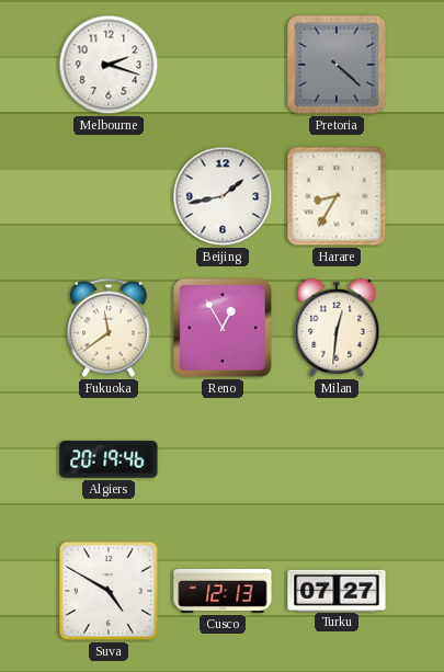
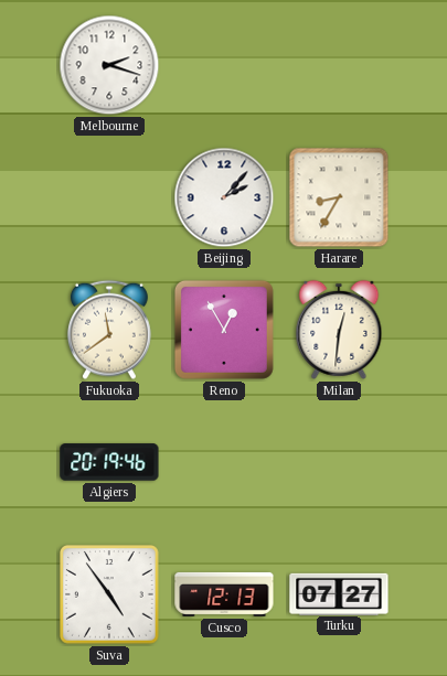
Pretoria: 4:22 -> none (337, 65)
Beijing: 1:43 -> 2:07 (224, 197)
Suva: 4:50 -> 4:54 (110, 595)
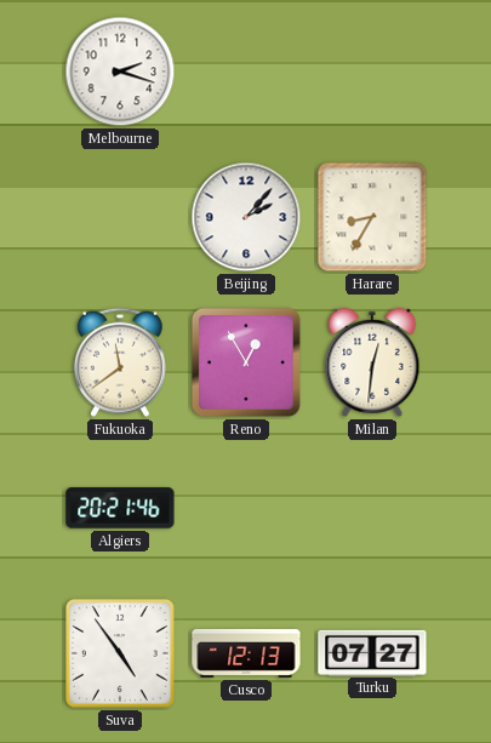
Algiers: 20:19 -> 20:21 (120, 508)
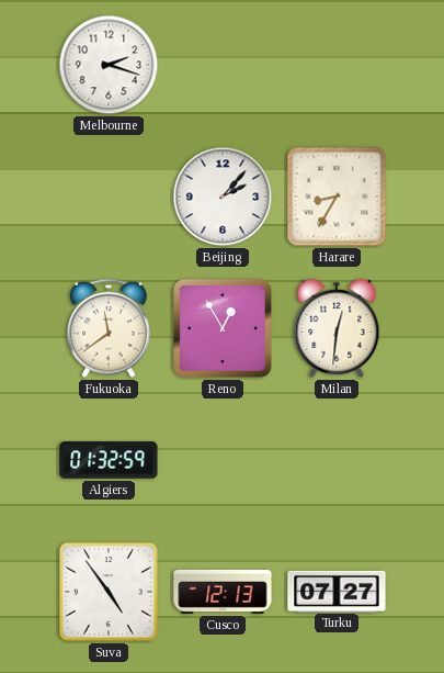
Algiers: 20:21 -> 01:32 (109, 460)
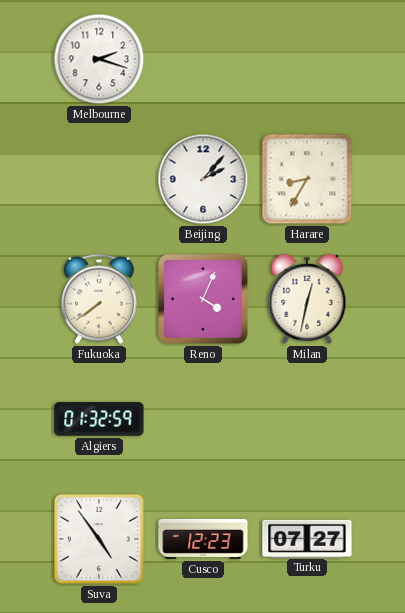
Fukuoka: 11:39 -> 7:39 (99, 299)
Reno: 12:55 -> 4:04 (203, 299)
Milan: 12:31 -> 12:32 (307, 299)
Cusco: 12:13 -> 12:23 (203, 539)
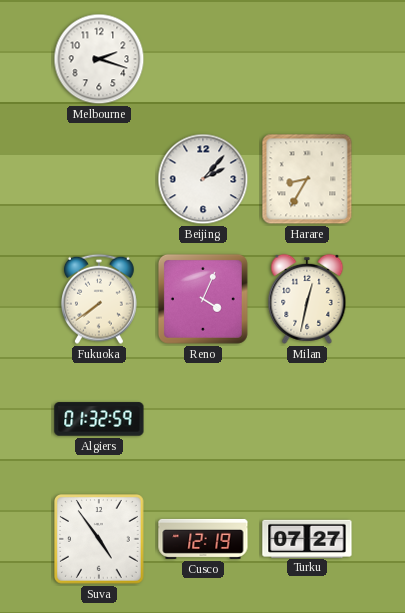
Cusco: 12:23 -> 12:19 (203, 539)
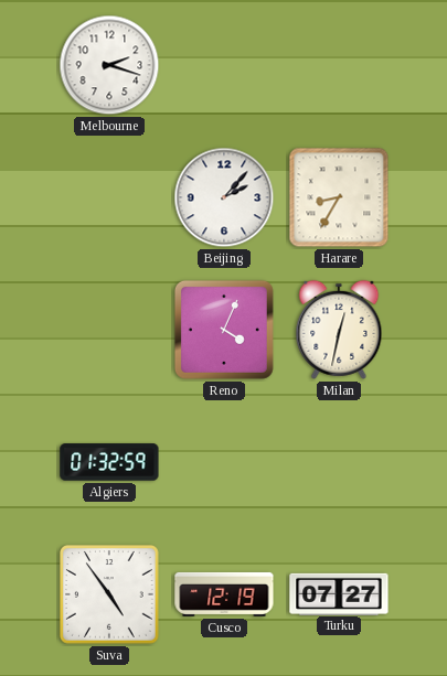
Fukuoka: 7:39 -> none (99, 299)
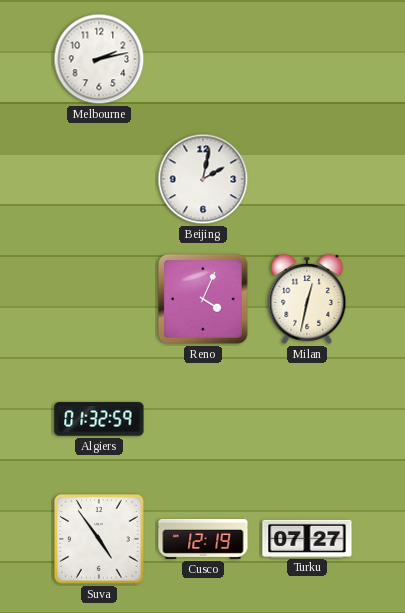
Melbourne: 2:18 -> 2:13 (99, 59)
Beijing: 2:07 -> 2:02 (203, 179)
Harare: 8:35 -> none (339, 197)
